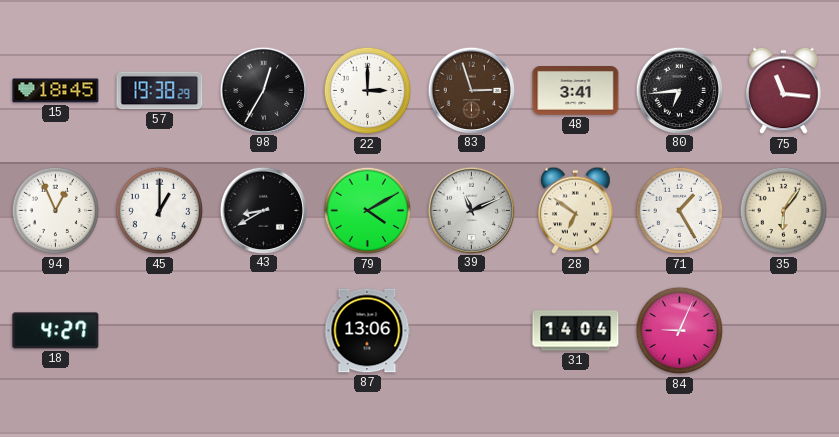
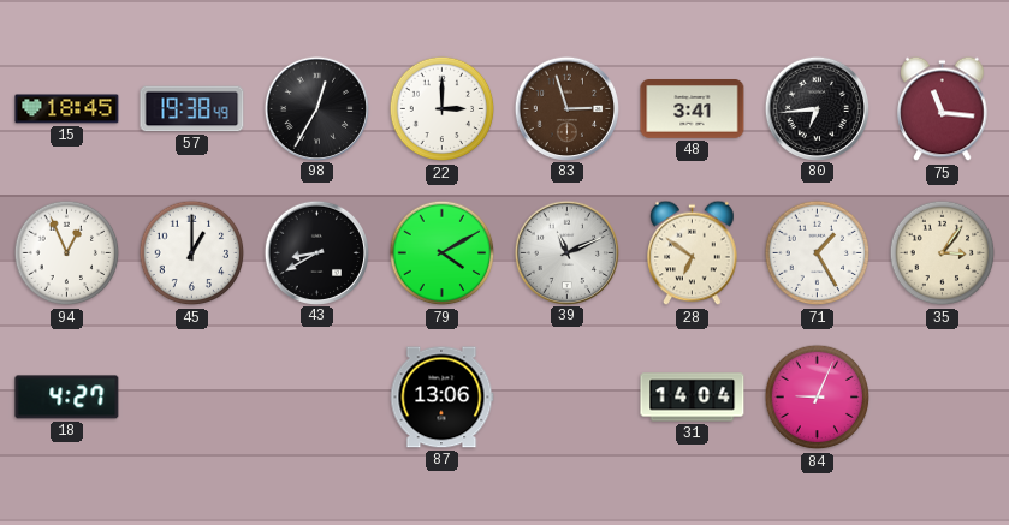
57: 19:38:29 -> 19:38:49 (192, 109)
35: 6:06 -> 3:06 (943, 253)
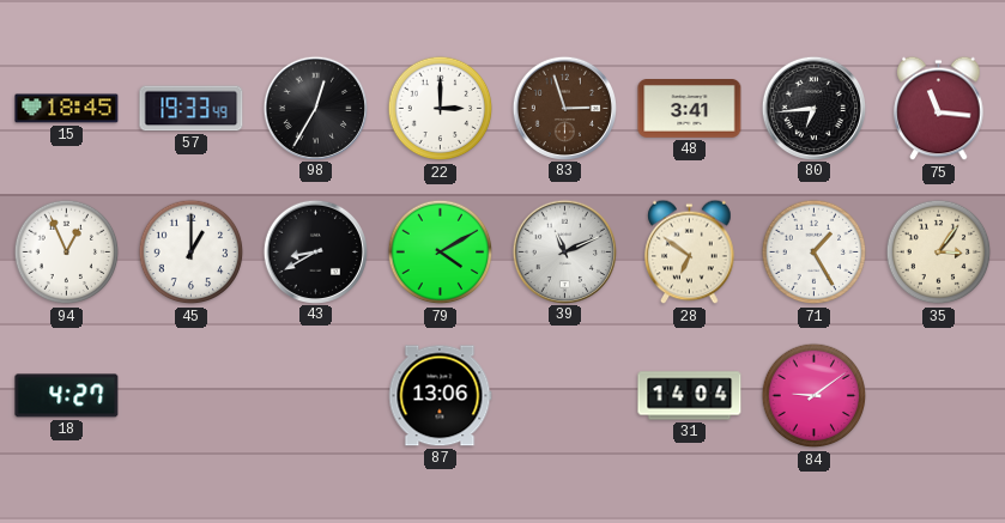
57: 19:38 -> 19:33 (192, 109)
84: 9:04 -> 9:09 (815, 396)
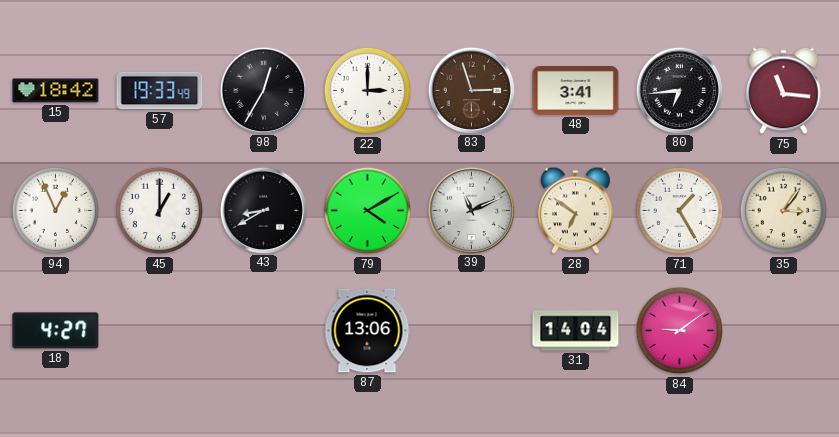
15: 18:45 -> 18:42 (56, 91)
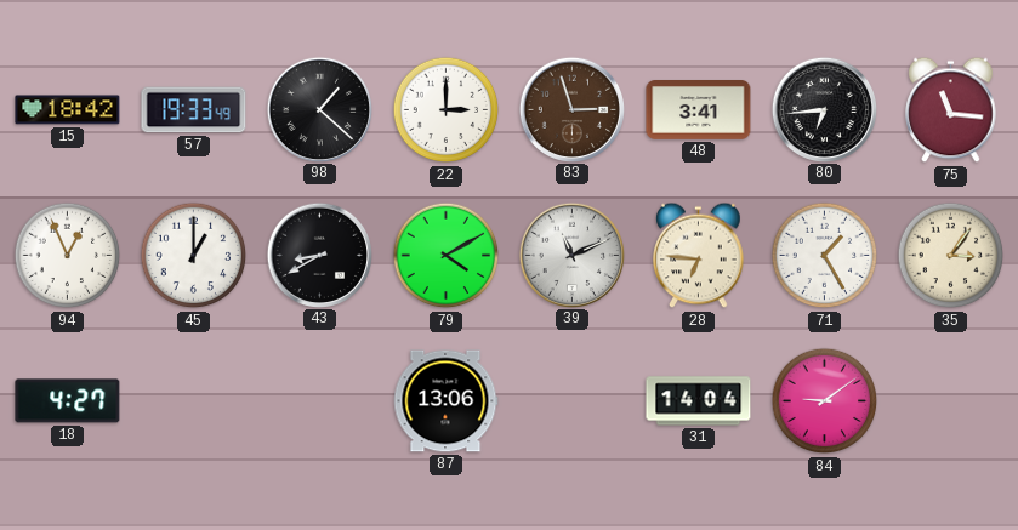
98: 12:35 -> 1:22 (319, 109)
28: 6:51 -> 6:46 (699, 256)
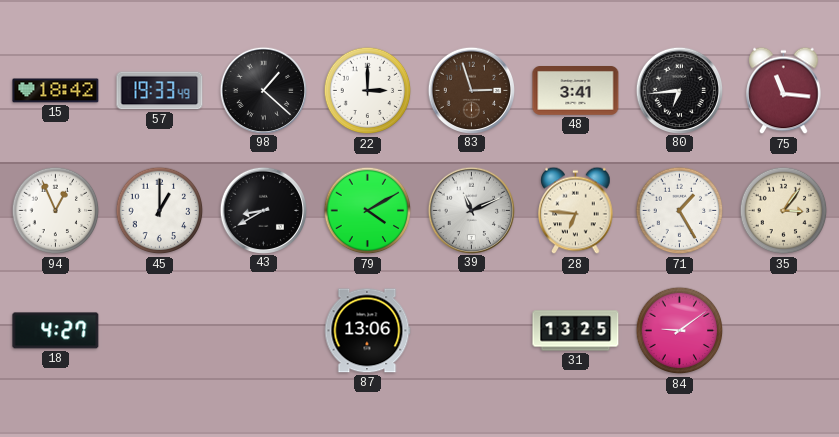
31: 14:04 -> 13:25 (576, 331)
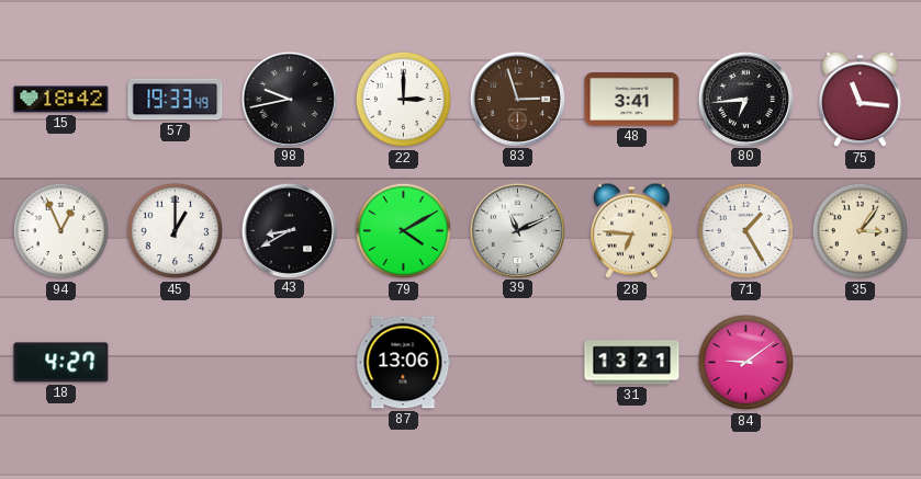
98: 1:22 -> 9:43 (289, 99)
31: 13:25 -> 13:21 (632, 363)
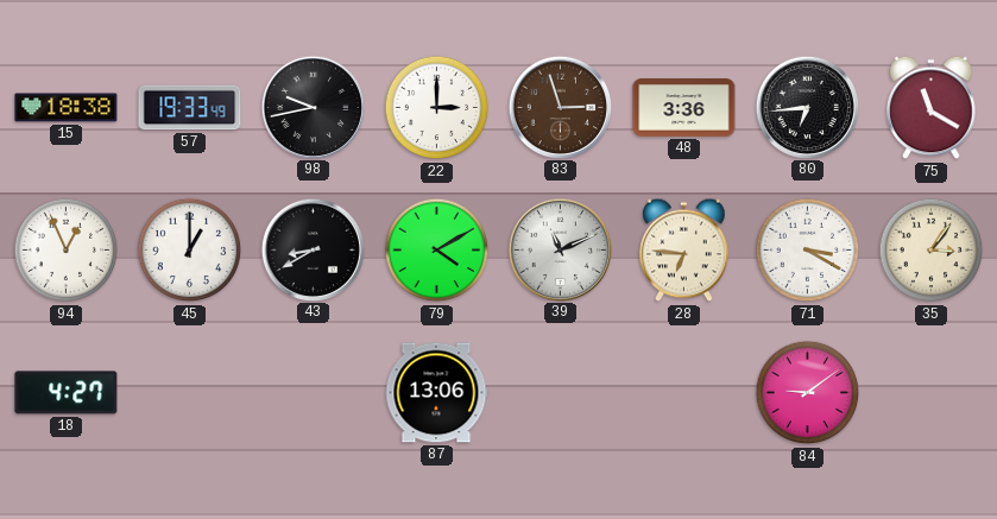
15: 18:42 -> 18:38 (67, 108)
48: 3:41 -> 3:36 (684, 108)
75: 11:16 -> 11:20 (932, 108)
71: 1:25 -> 3:20 (808, 251)
31: 13:21 -> none (632, 363)
